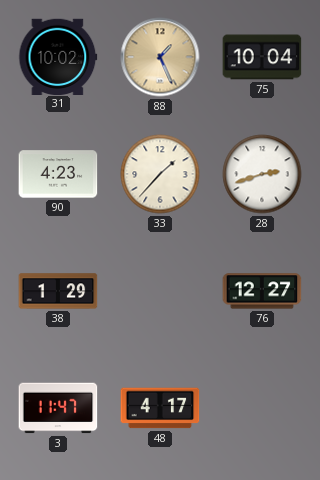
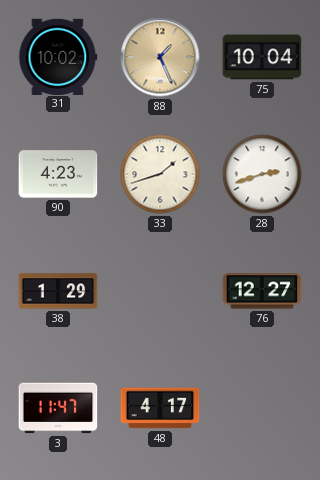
33: 1:37 -> 1:42 (160, 174)
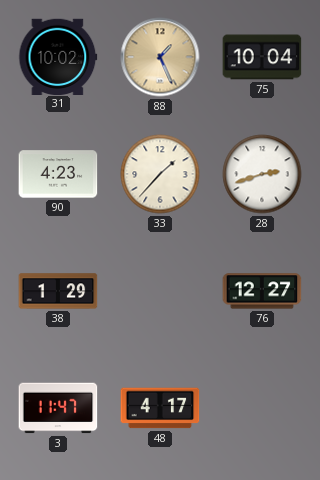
33: 1:42 -> 1:37 (160, 174)
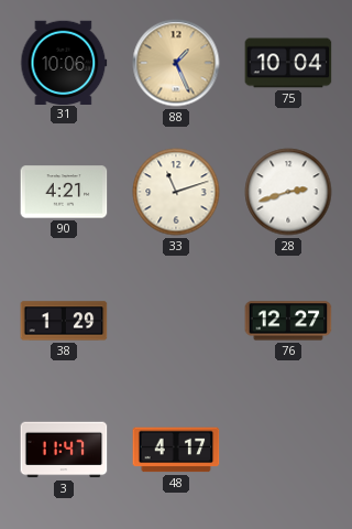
31: 10:02 -> 10:06 (64, 62)
90: 4:23 -> 4:21 (64, 192)
33: 1:37 -> 11:12 (176, 192)
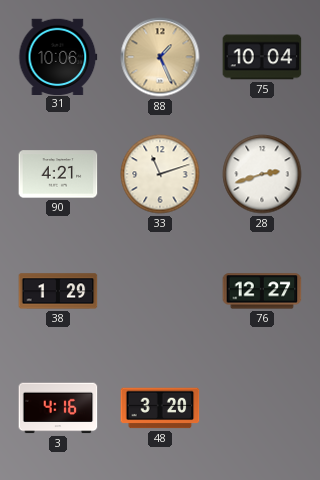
3: 11:47 -> 4:16 (58, 408)
48: 4:17 -> 3:20 (160, 408)
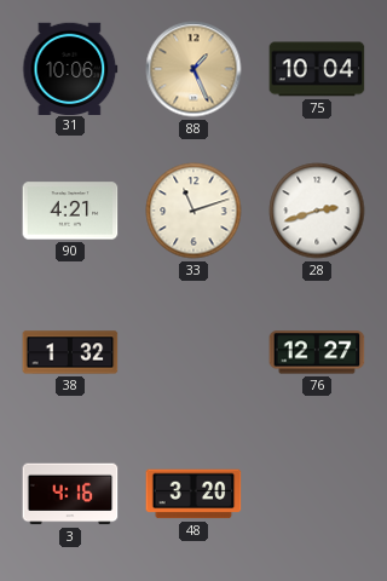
38: 1:29 -> 1:32 (70, 352)
